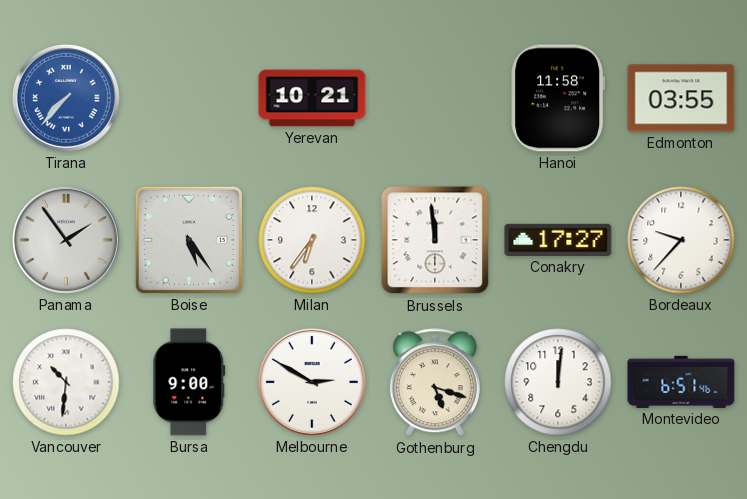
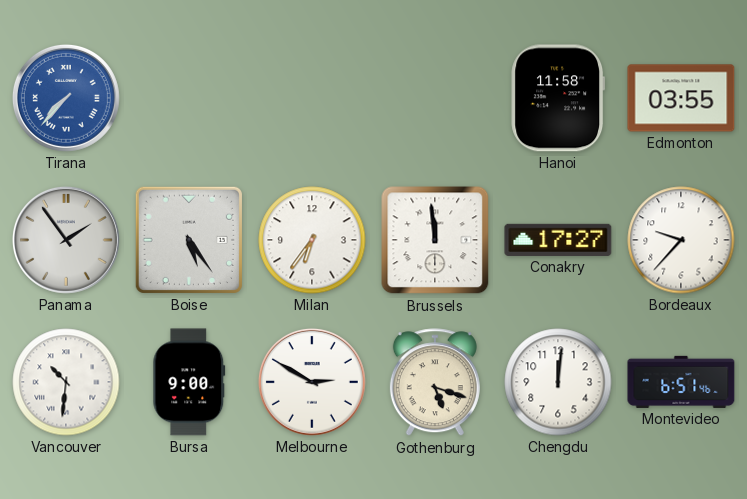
Yerevan: 10:21 -> none (312, 98)
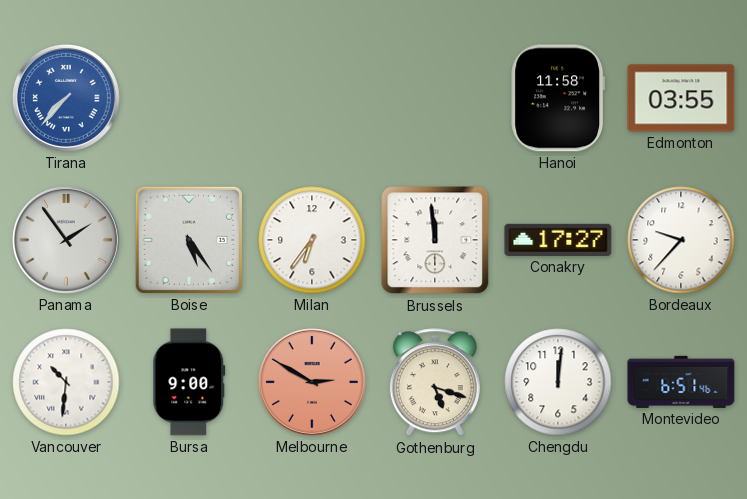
Melbourne dial: white -> salmon (312, 382)
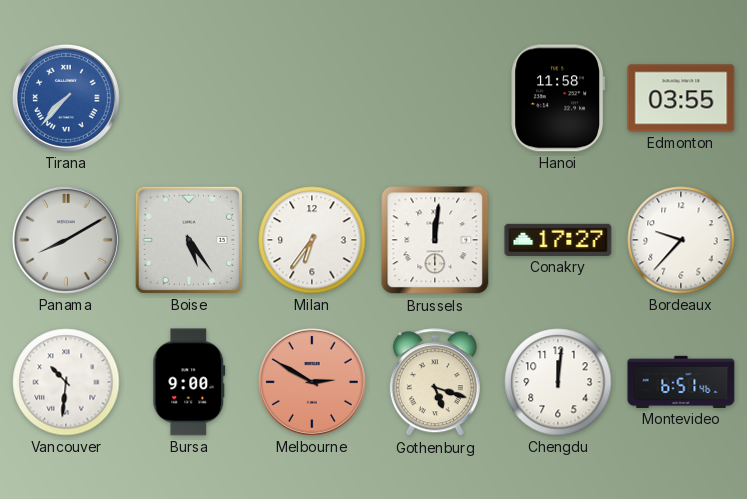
Panama: 1:54 -> 8:10 (66, 240)
Brussels: 11:59 -> 12:01 (435, 240)
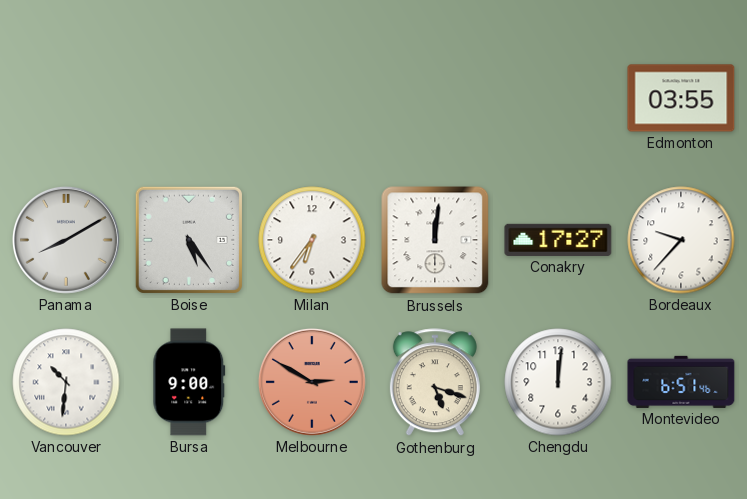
Tirana: 7:37 -> none (66, 98)
Hanoi: 11:58 -> none (558, 98)
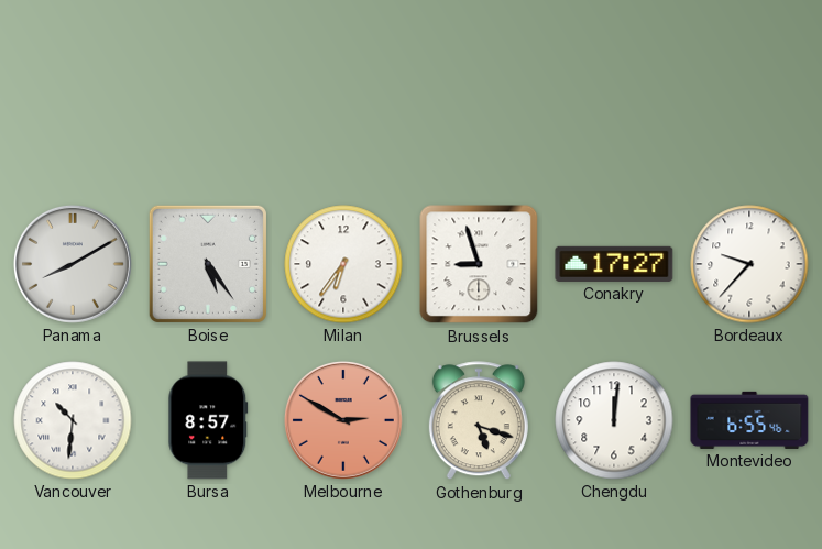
Edmonton: 03:55 -> none (681, 98)
Brussels: 12:01 -> 8:57 (479, 264)
Bursa: 9:00 -> 8:57 (208, 420)
Montevideo: 6:51 -> 6:55 (749, 420)
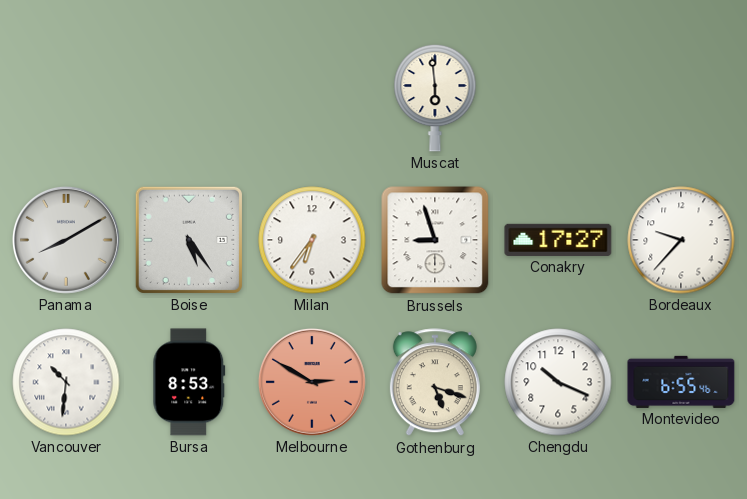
Muscat: none -> 5:59 (435, 98)
Bursa: 8:57 -> 8:53 (189, 382)
Chengdu: 12:01 -> 10:19 (558, 382)
